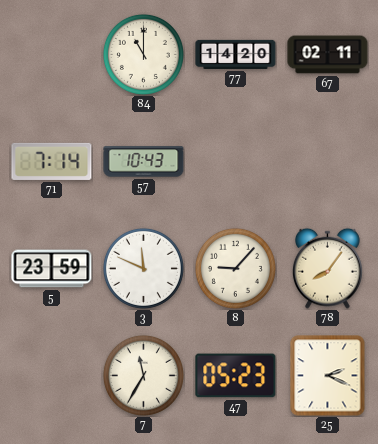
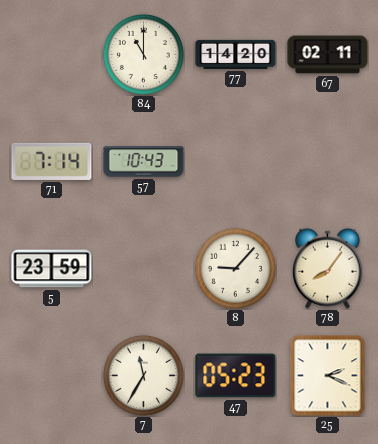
3: 11:49 -> none (143, 268)
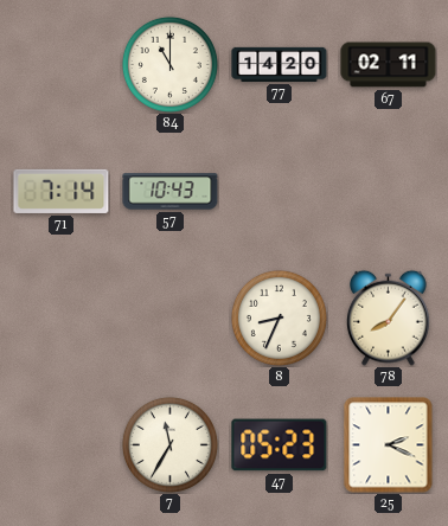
5: 23:59 -> none (52, 269)
8: 9:07 -> 8:34 (279, 317)
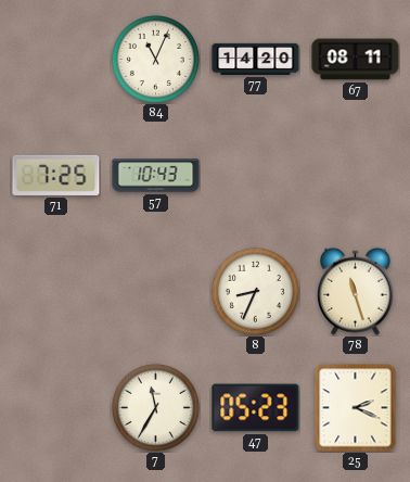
84: 11:00 -> 11:04 (155, 59)
67: 02:11 -> 08:11 (356, 60)
71: 7:14 -> 7:25 (56, 175)
78: 8:06 -> 11:27 (355, 291)
